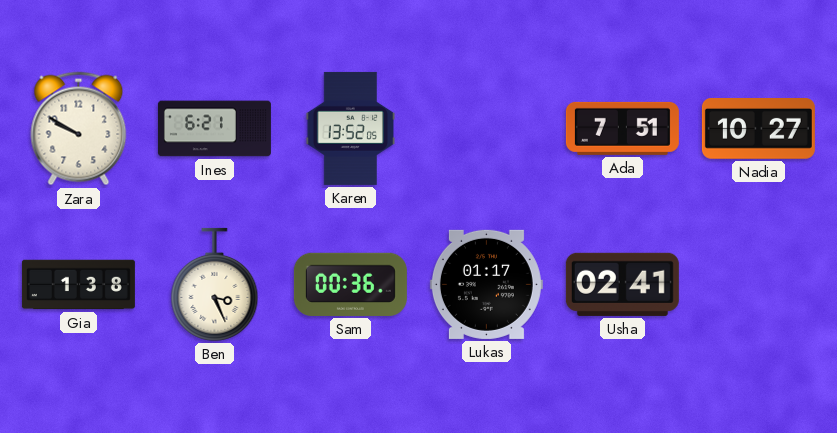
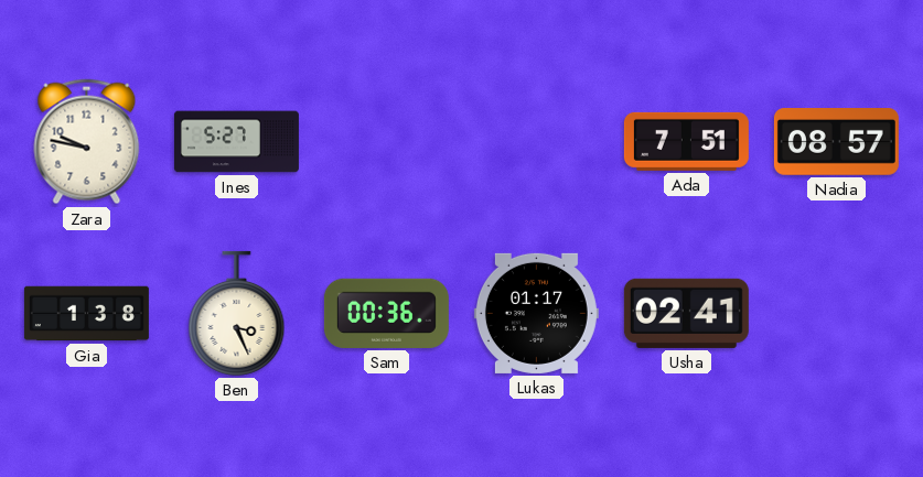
Zara: 9:50 -> 9:47 (87, 142)
Ines: 6:21 -> 5:27 (236, 142)
Karen: 13:52 -> none (351, 128)
Nadia: 10:27 -> 08:57 (836, 142)
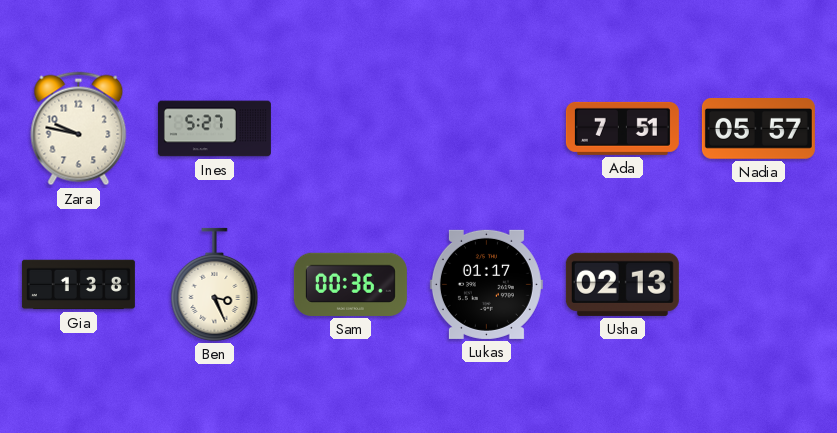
Nadia: 08:57 -> 05:57 (758, 129)
Usha: 02:41 -> 02:13 (622, 284)
